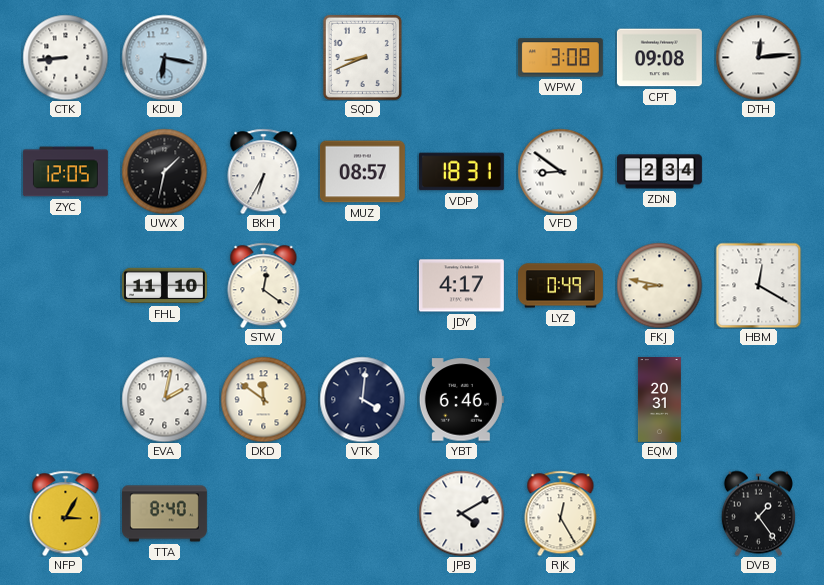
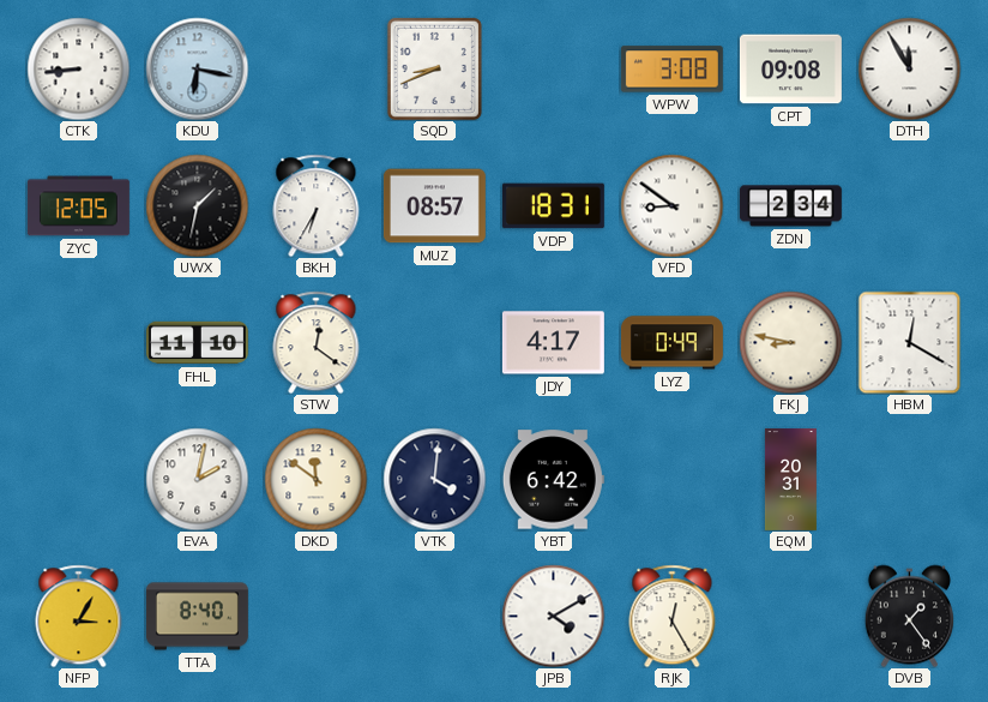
DTH: 12:14 -> 11:55 (909, 68)
YBT: 6:46 -> 6:42 (553, 480)
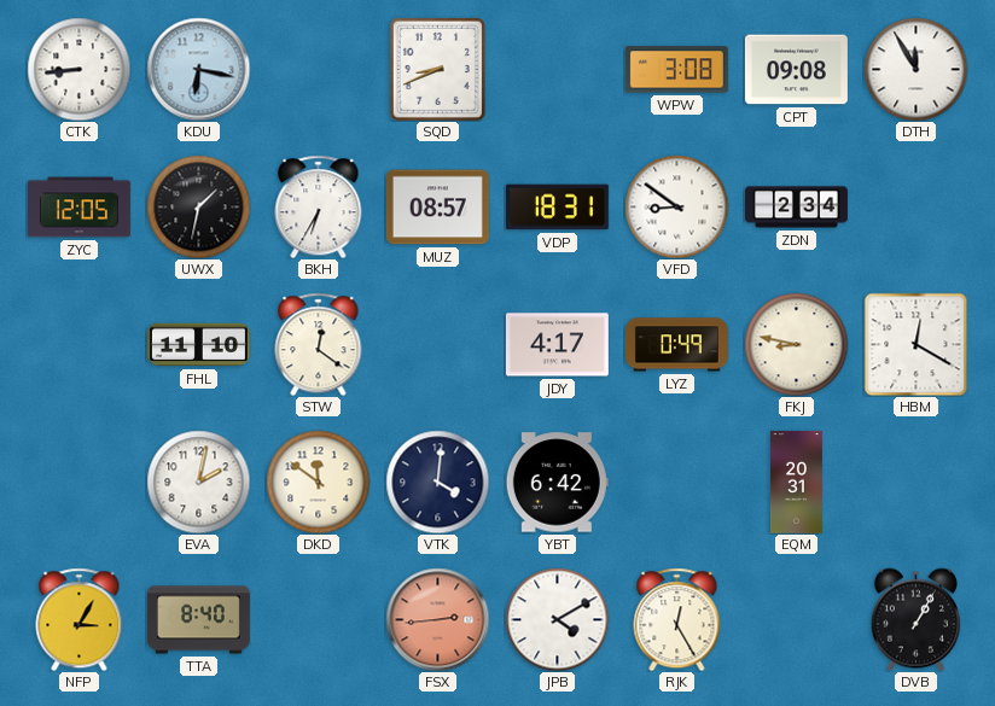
FSX: none -> 2:44 (437, 619)
DVB: 1:24 -> 1:05 (915, 619)
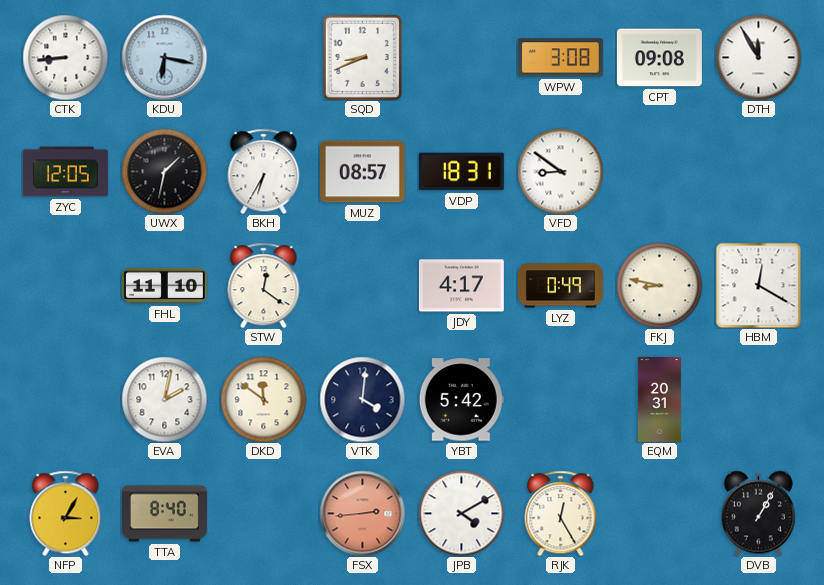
ZDN: 2:34 -> none (796, 208)
YBT: 6:42 -> 5:42 (461, 400)
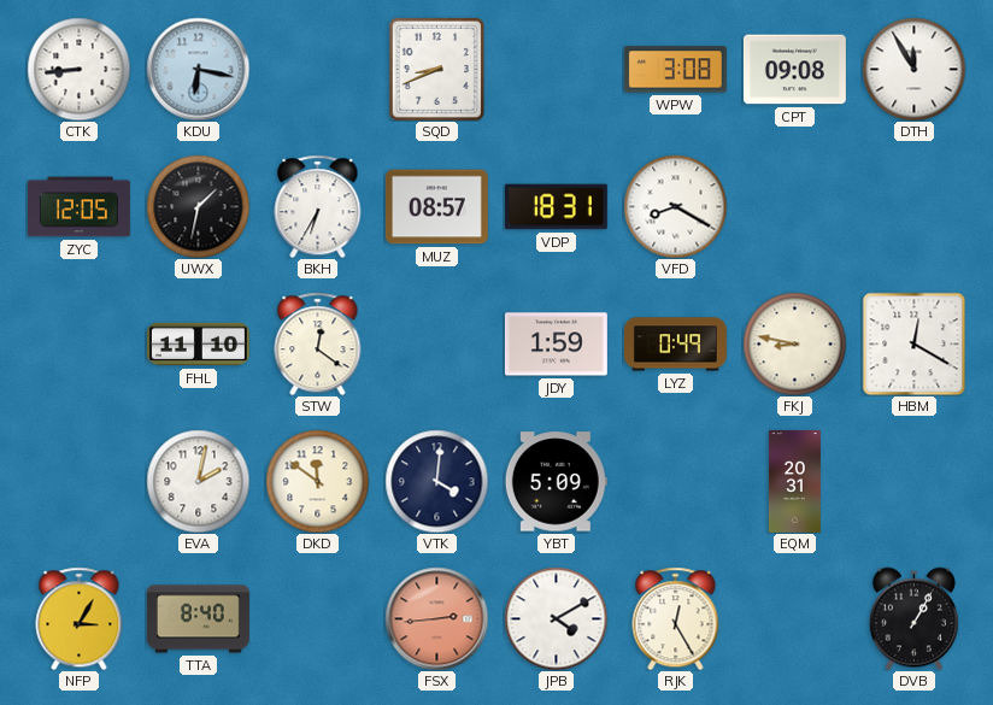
VFD: 8:51 -> 8:20 (675, 206)
JDY: 4:17 -> 1:59 (556, 345)
YBT: 5:42 -> 5:09 (556, 482)
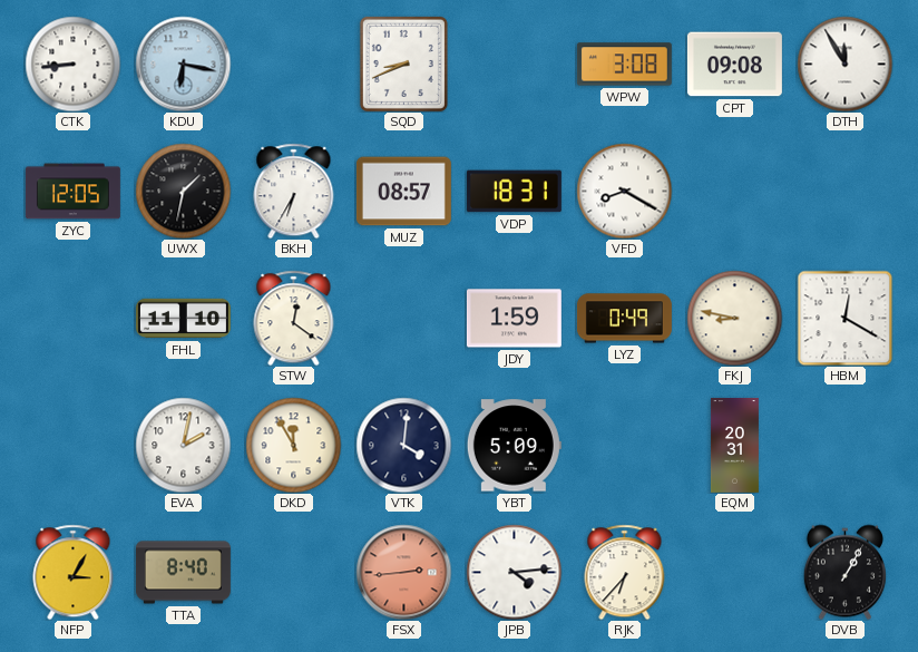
DKD: 11:51 -> 11:55 (293, 445)
JPB: 4:10 -> 4:14 (514, 572)
RJK: 12:25 -> 6:37 (625, 572)
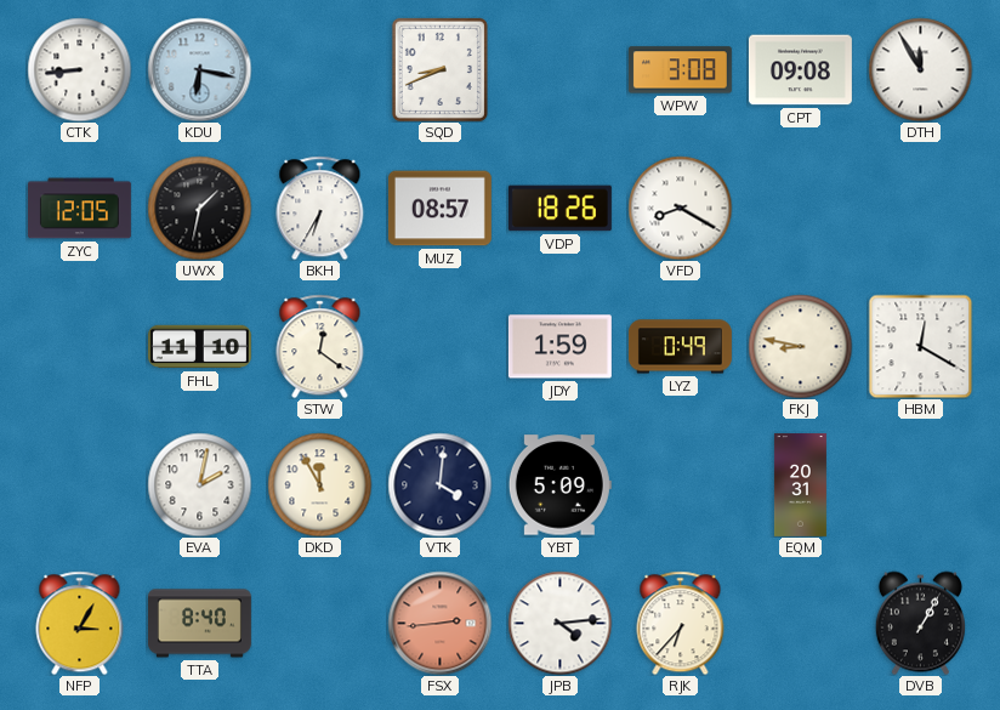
VDP: 18:31 -> 18:26 (559, 209)
